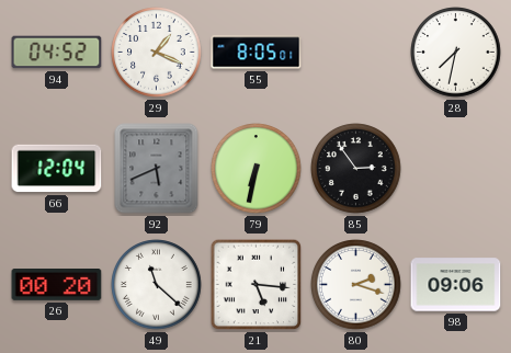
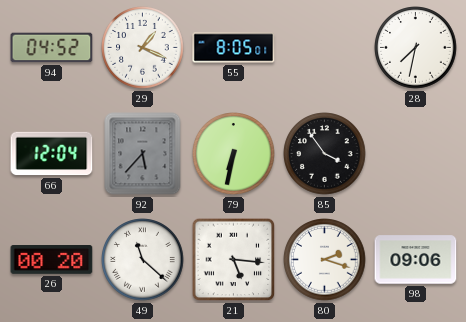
92: 5:41 -> 5:37 (143, 154)
85: 2:54 -> 3:54 (325, 154)
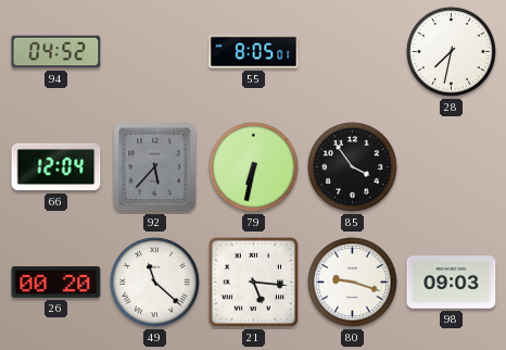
29: 1:19 -> none (143, 48)
80: 2:18 -> 9:18 (353, 283)
98: 09:06 -> 09:03 (452, 283)
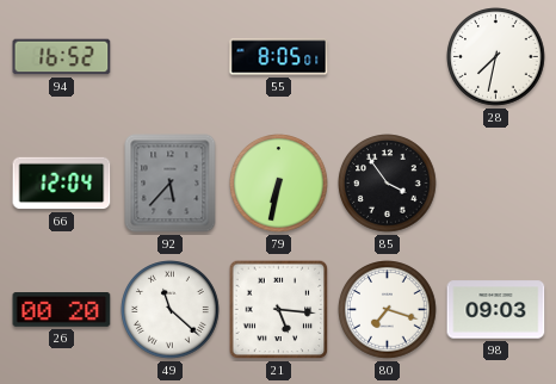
94: 04:52 -> 16:52 (62, 57)
80: 9:18 -> 7:18 (388, 310)
